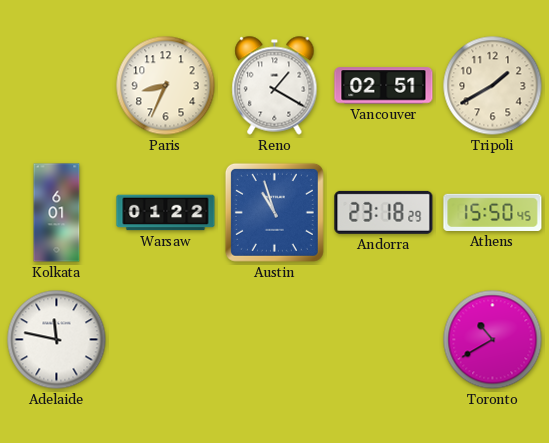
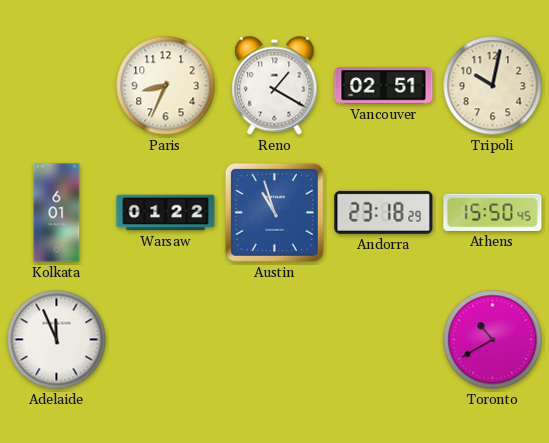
Tripoli: 1:40 -> 10:02 (493, 86)
Adelaide: 11:47 -> 11:56 (57, 340)
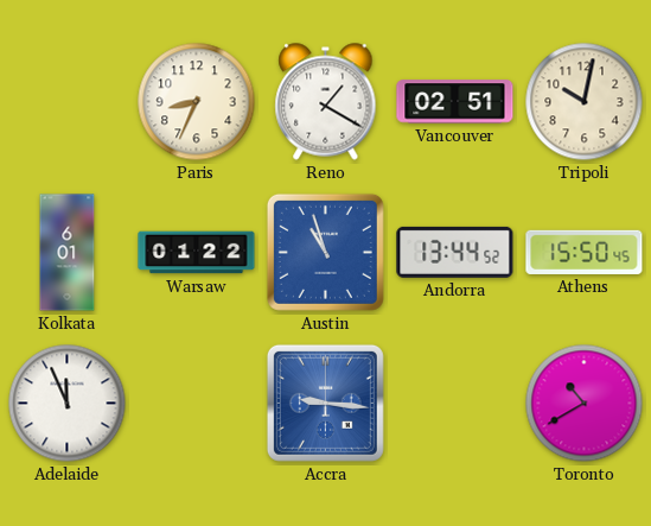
Andorra: 23:18 -> 13:44 (455, 252)
Accra: none -> 9:16 (325, 403)
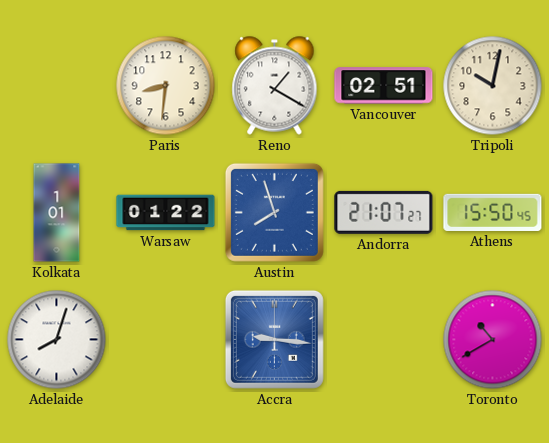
Paris: 8:34 -> 8:31 (166, 86)
Kolkata: 6:01 -> 1:01 (57, 213)
Austin: 10:57 -> 7:57 (274, 212)
Andorra: 13:44 -> 21:07 (384, 212)
Adelaide: 11:56 -> 8:03 (57, 340)
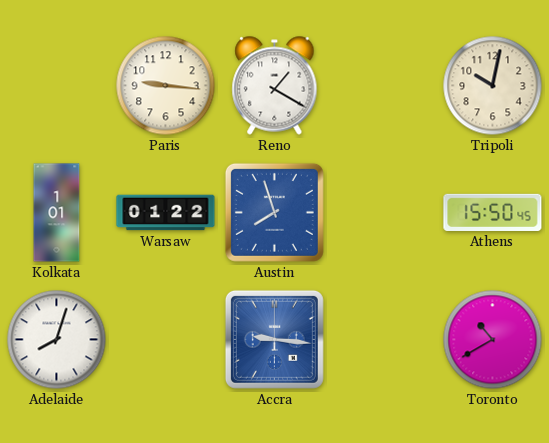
Paris: 8:31 -> 9:16 (166, 86)
Vancouver: 02:51 -> none (384, 86)
Andorra: 21:07 -> none (384, 212)
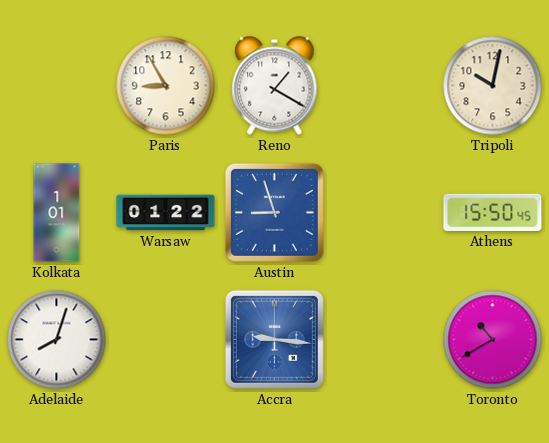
Paris: 9:16 -> 8:55 (166, 86)
Austin: 7:57 -> 8:57 (274, 212)
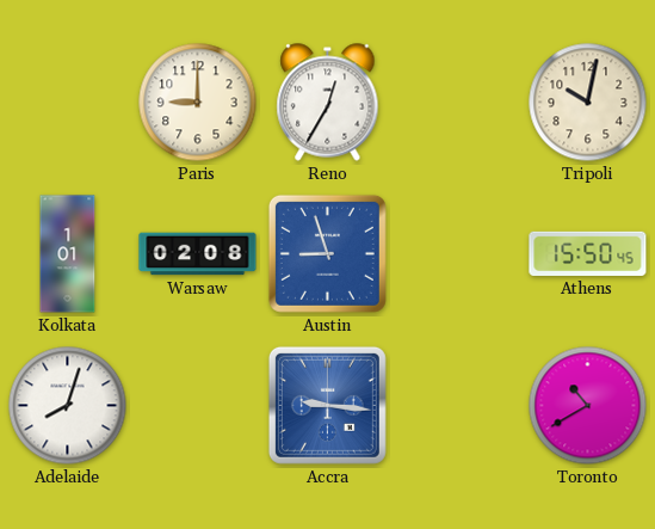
Paris: 8:55 -> 9:00 (198, 103)
Reno: 1:20 -> 12:35 (328, 103)
Warsaw: 01:22 -> 02:08 (198, 254)
